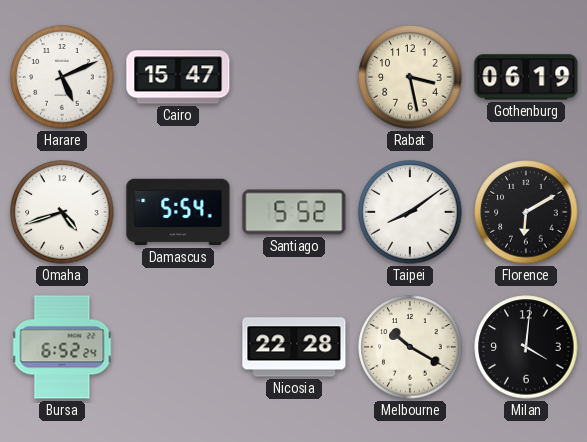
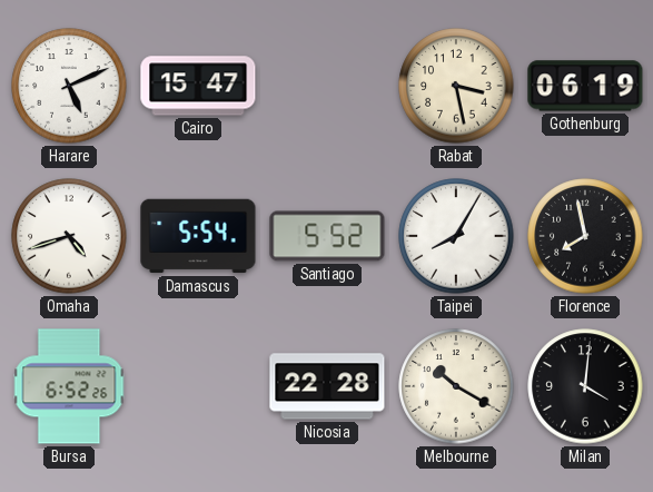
Taipei: 8:09 -> 8:05 (456, 236)
Florence: 6:10 -> 7:58 (585, 236)
Bursa: 6:52:24 -> 6:52:26 (69, 386)
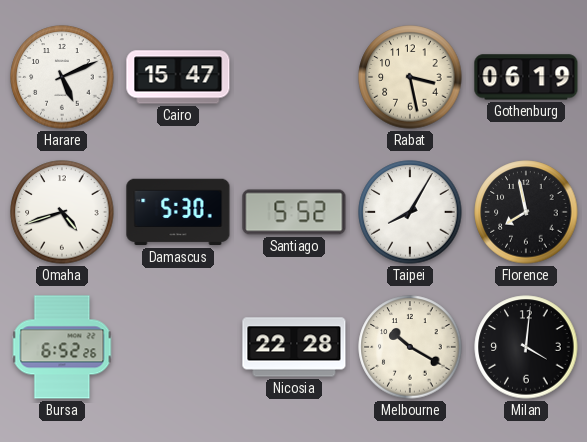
Damascus: 5:54 -> 5:30 (178, 212)
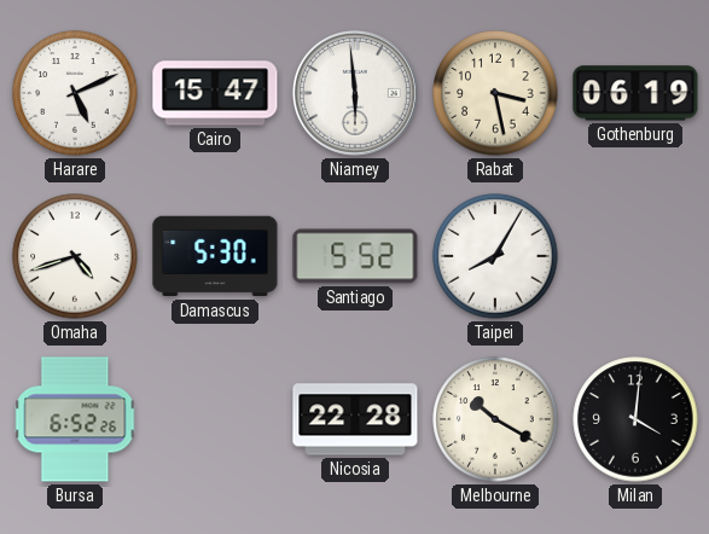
Niamey: none -> 5:59 (355, 93)
Florence: 7:58 -> none (526, 212)
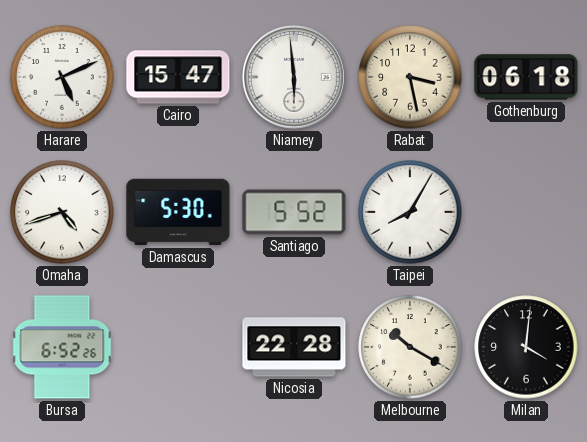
Gothenburg: 06:19 -> 06:18 (526, 77)
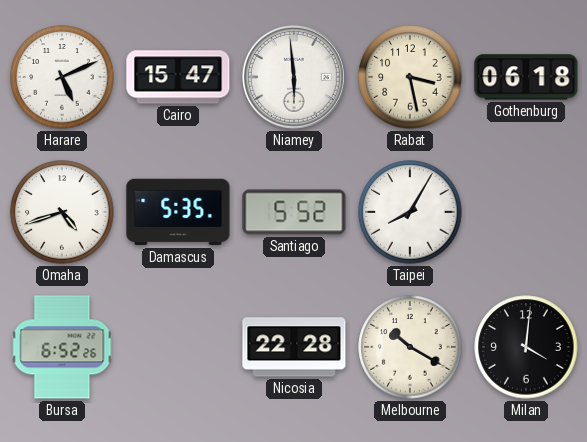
Damascus: 5:30 -> 5:35 (178, 212)
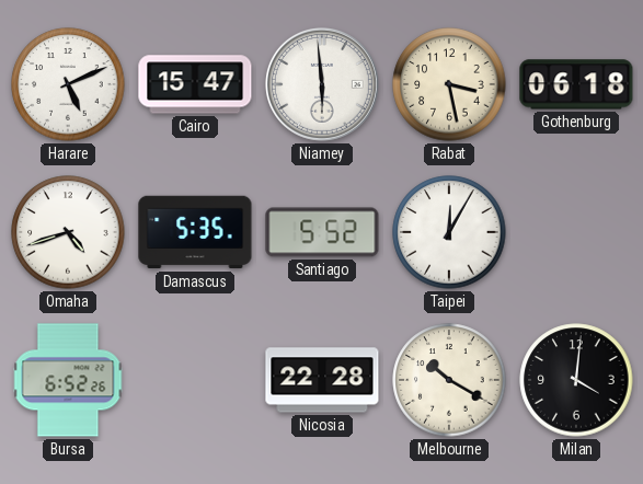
Taipei: 8:05 -> 12:05 (449, 232)
